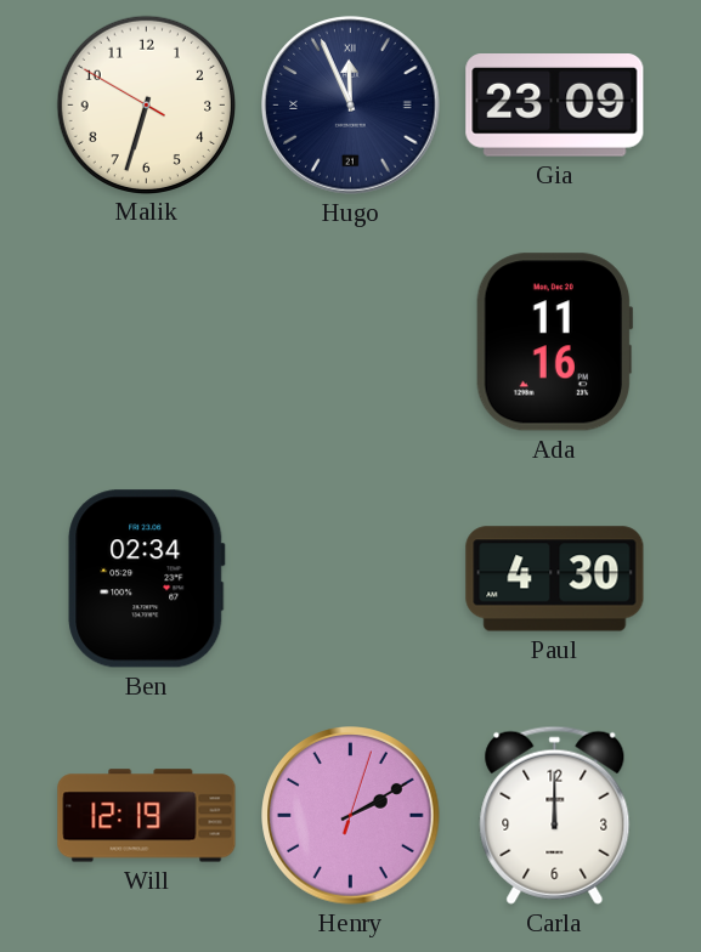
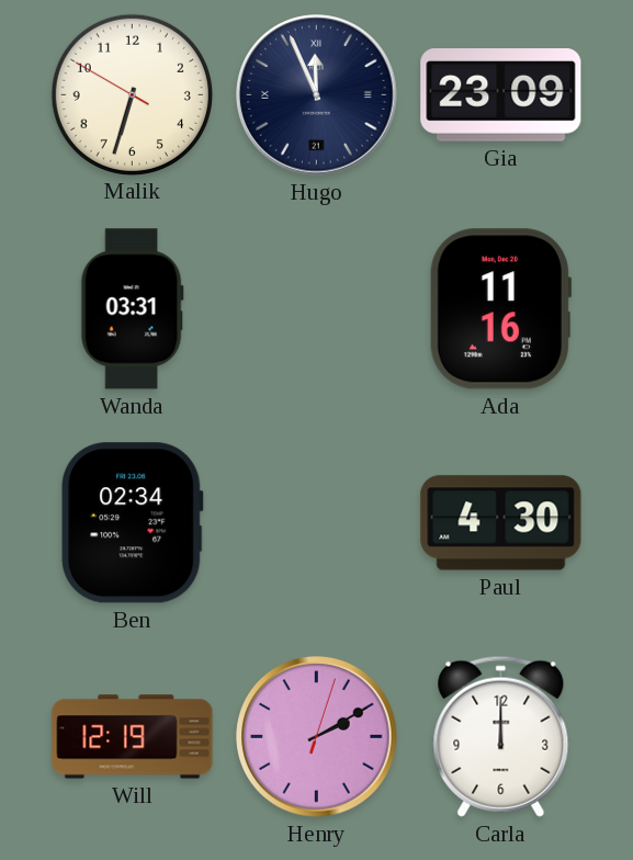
Wanda: none -> 03:31 (132, 309)
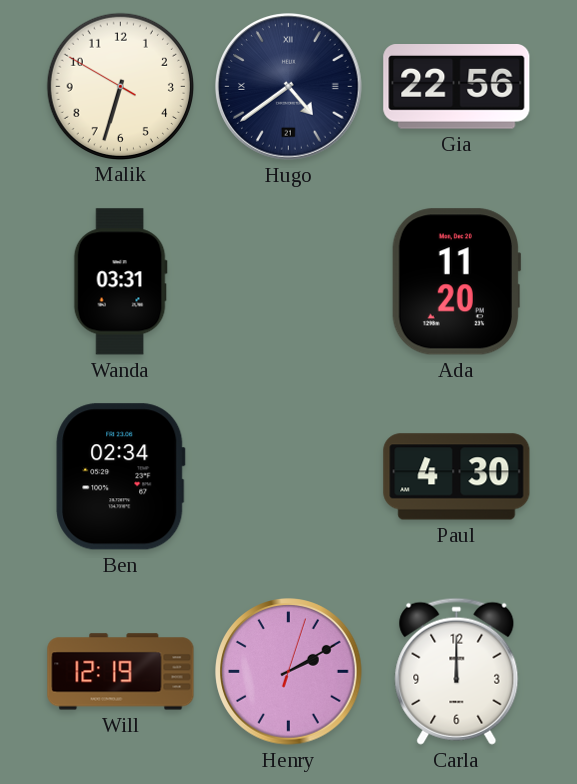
Hugo: 11:56 -> 4:39 (289, 87)
Gia: 23:09 -> 22:56 (457, 87)
Ada: 11:16 -> 11:20 (456, 282)
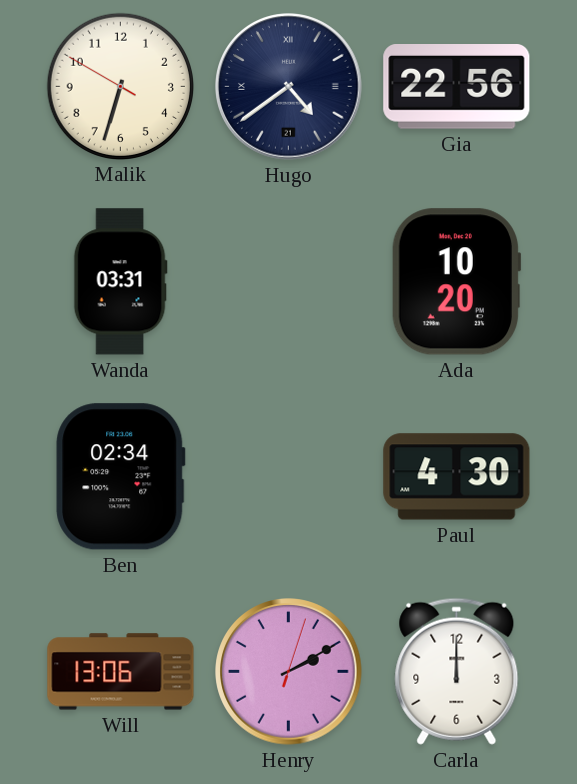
Ada: 11:20 -> 10:20 (456, 282)
Will: 12:19 -> 13:06 (121, 672)
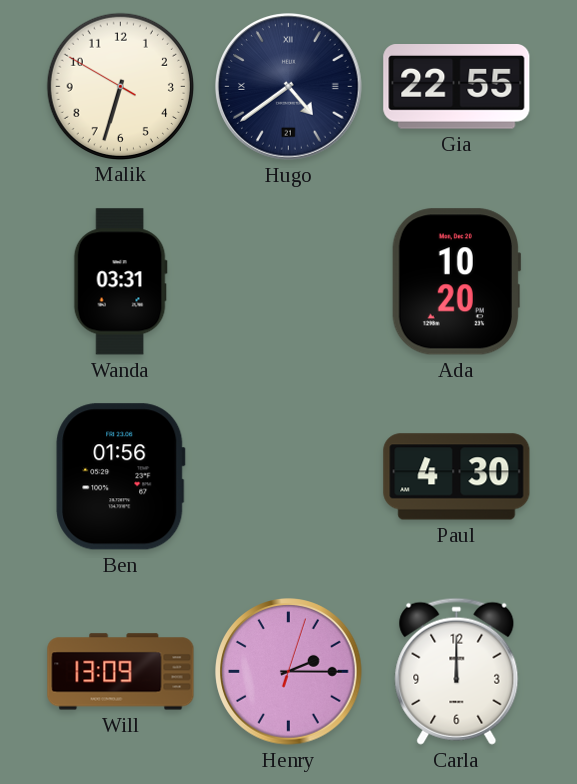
Gia: 22:56 -> 22:55 (457, 87)
Ben: 02:34 -> 01:56 (121, 477)
Will: 13:06 -> 13:09 (121, 672)
Henry: 2:10 -> 2:15 (289, 672)
